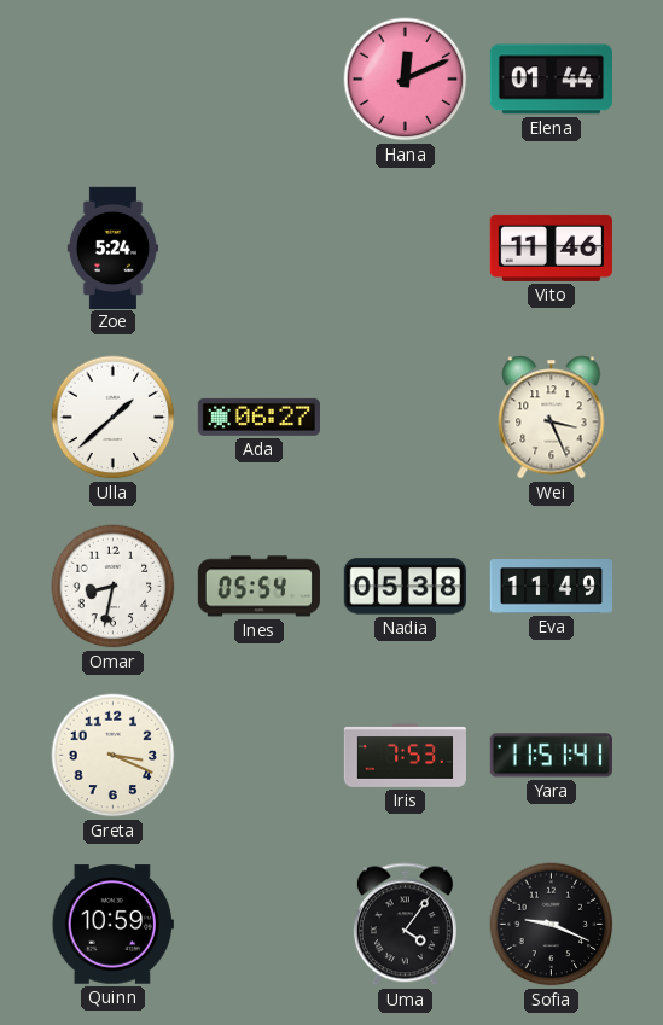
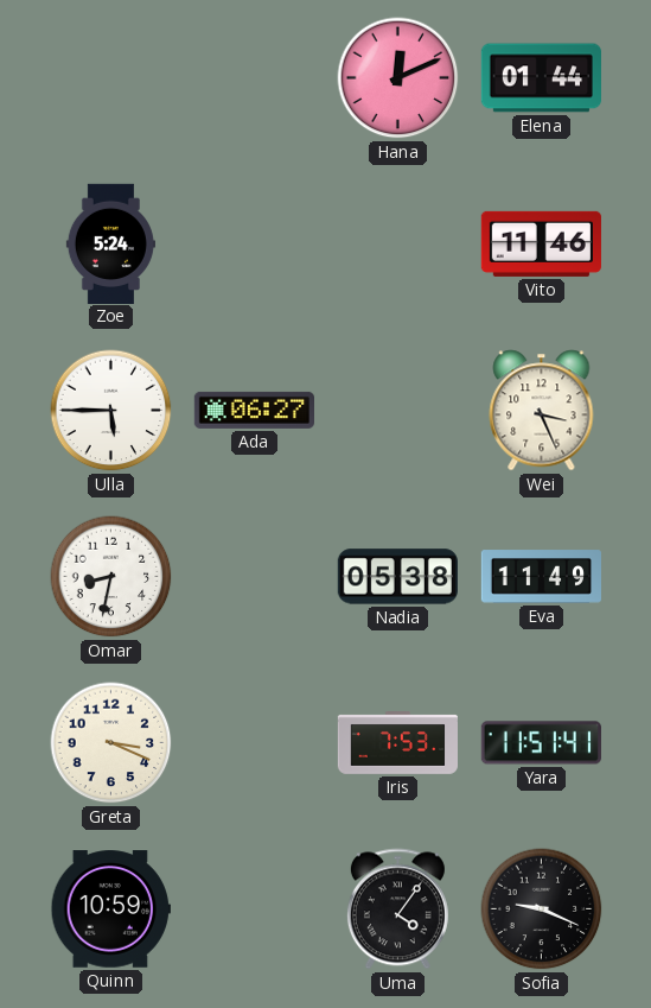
Ulla: 1:38 -> 5:45 (111, 411)
Ines: 05:54 -> none (258, 587)
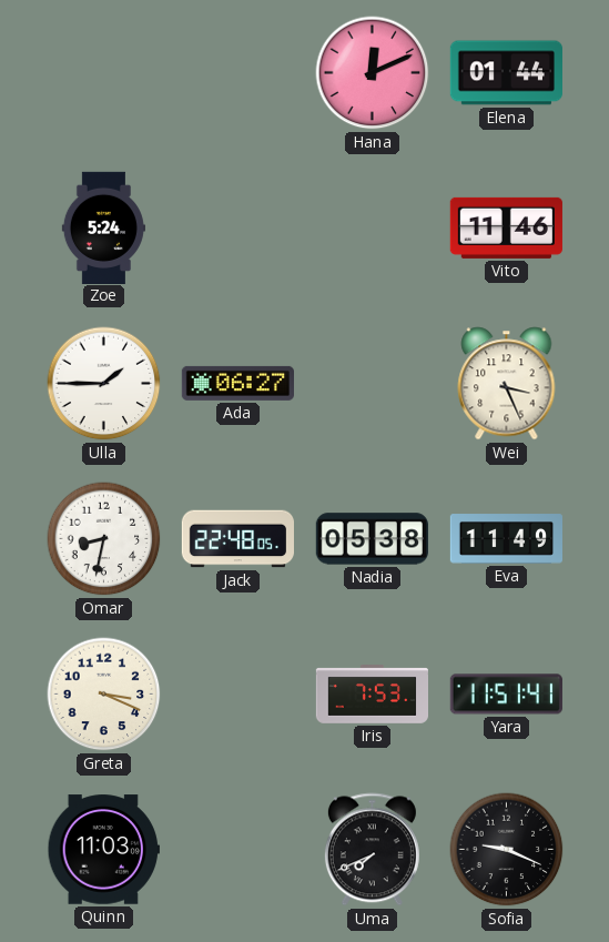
Ulla: 5:45 -> 1:45 (104, 384)
Jack: none -> 22:48 (237, 539)
Quinn: 10:59 -> 11:03 (103, 850)
Uma: 4:06 -> 7:41 (372, 850)
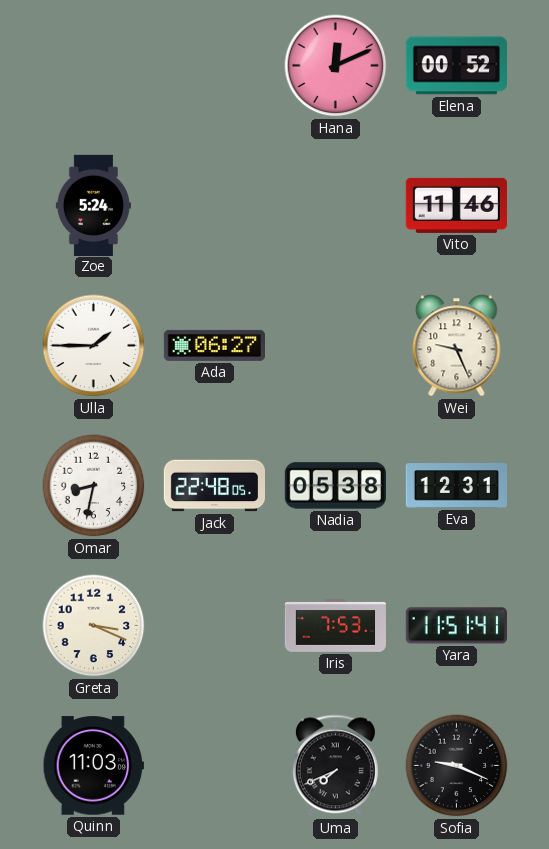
Elena: 01:44 -> 00:52 (456, 66)
Wei: 3:26 -> 9:26 (457, 346)
Eva: 11:49 -> 12:31 (456, 486)
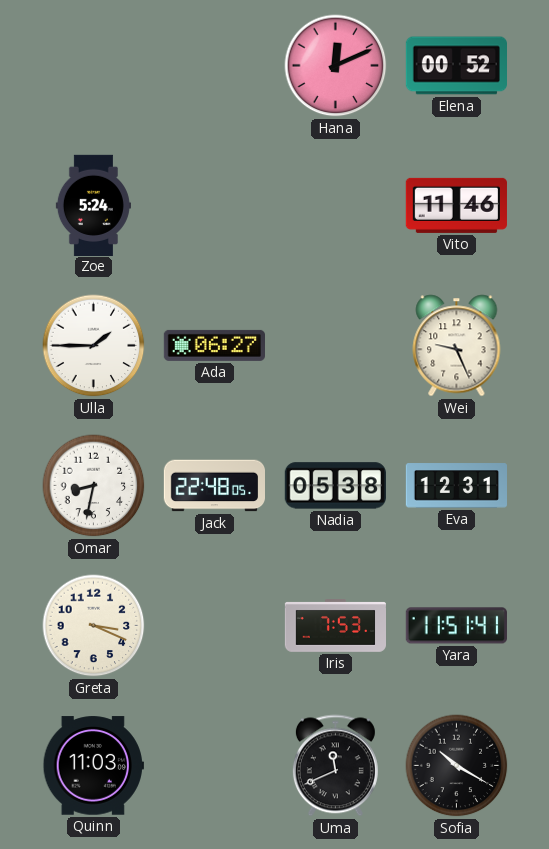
Uma: 7:41 -> 11:41 (335, 766)
Sofia: 9:19 -> 10:20 (457, 766)
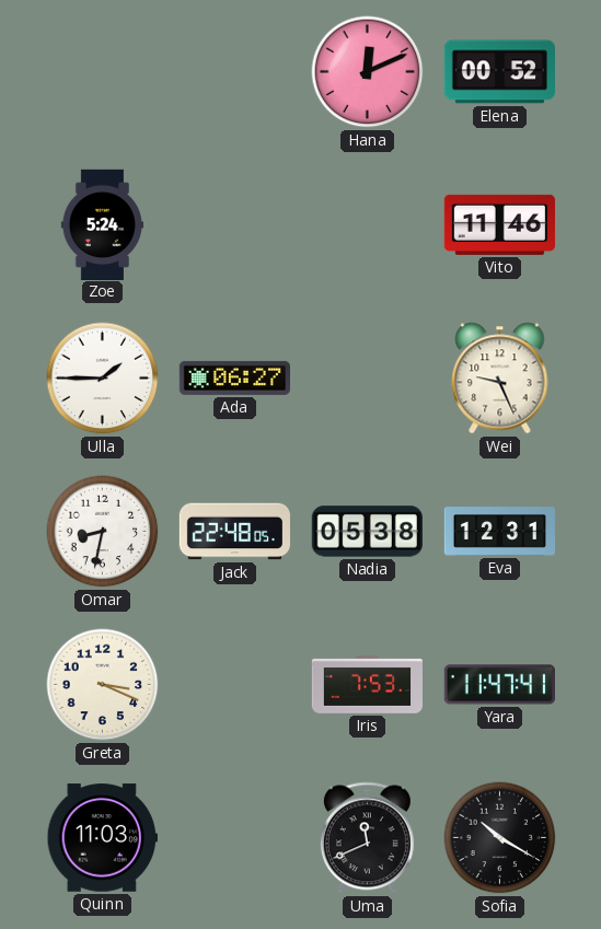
Yara: 11:51 -> 11:47 (499, 685)
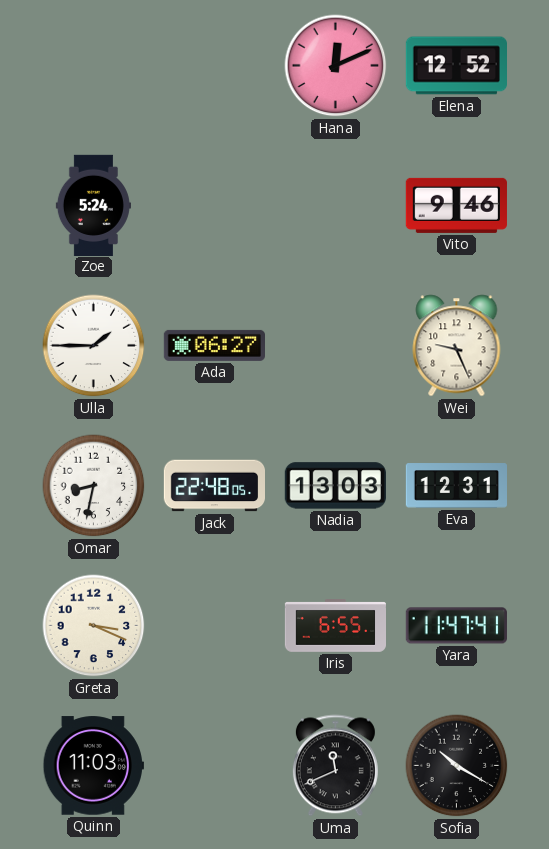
Elena: 00:52 -> 12:52 (456, 66)
Vito: 11:46 -> 9:46 (456, 205)
Nadia: 05:38 -> 13:03 (335, 486)
Iris: 7:53 -> 6:55 (336, 626)
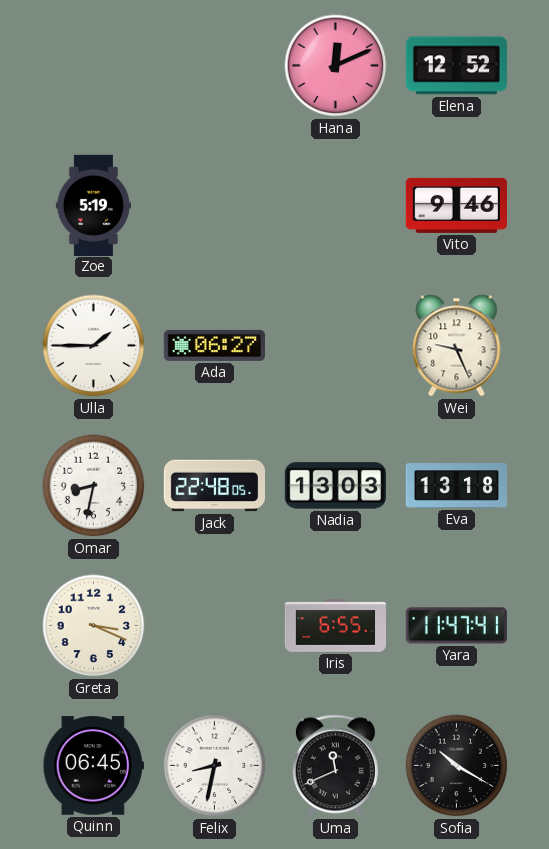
Zoe: 5:24 -> 5:19 (93, 205)
Eva: 12:31 -> 13:18 (456, 486)
Quinn: 11:03 -> 06:45 (93, 766)
Felix: none -> 8:32 (215, 766)
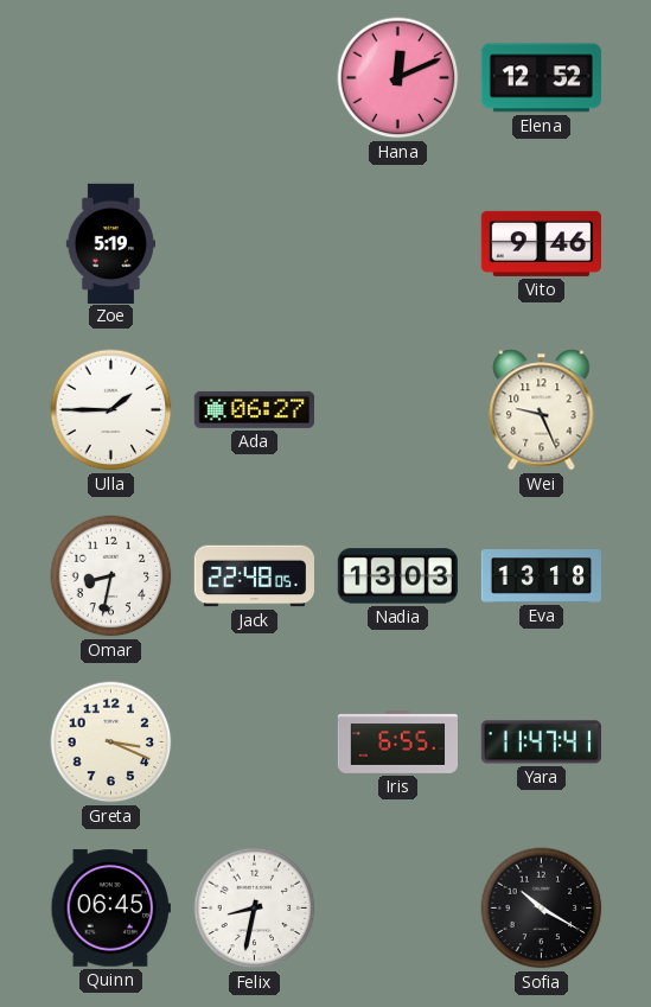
Uma: 11:41 -> none (335, 766)
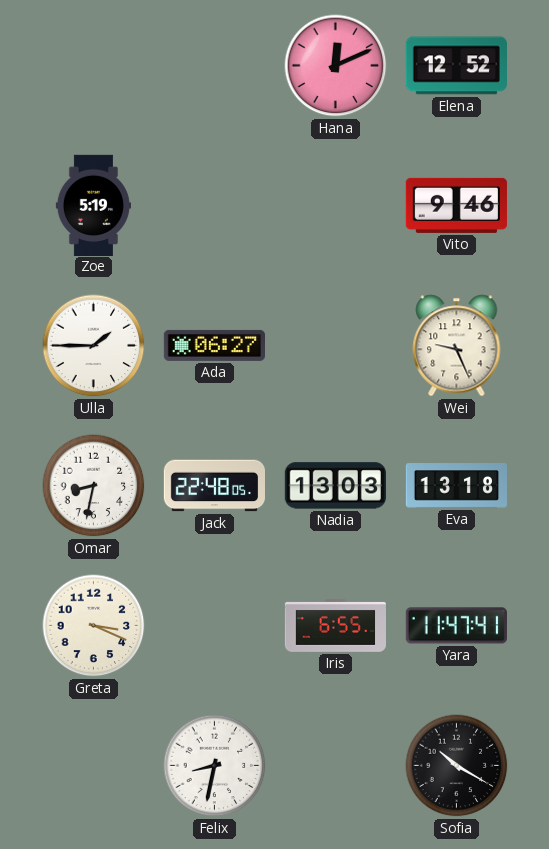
Quinn: 06:45 -> none (110, 909)
